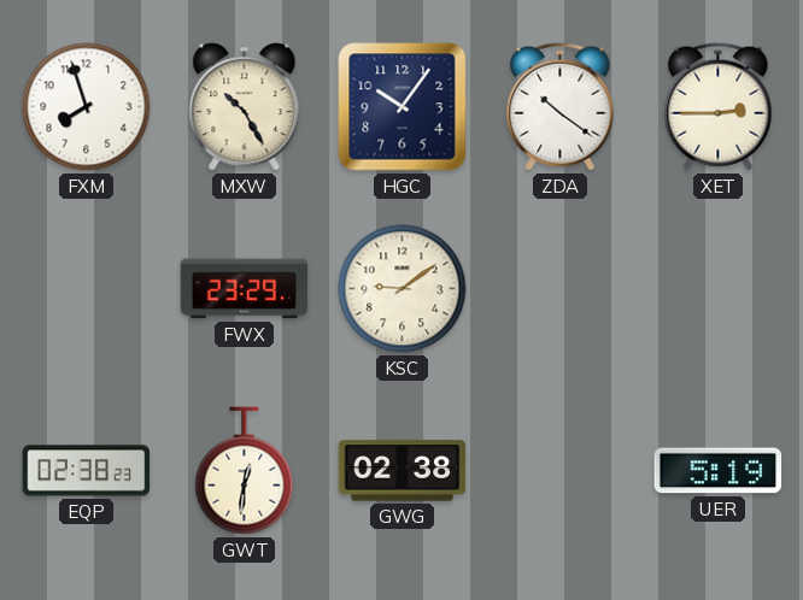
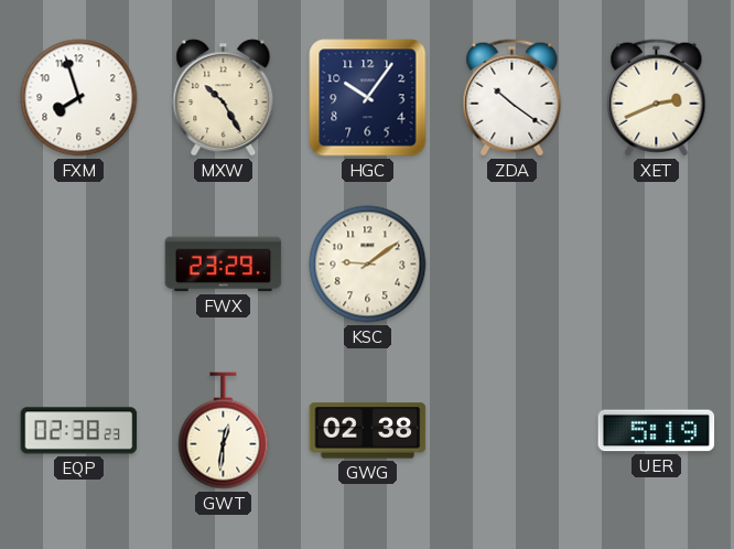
XET: 2:45 -> 2:41 (657, 98)
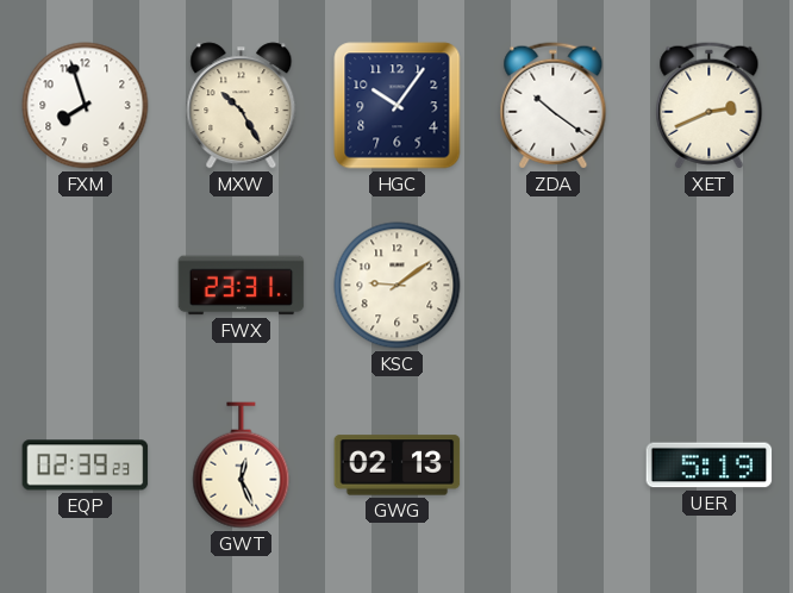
FWX: 23:29 -> 23:31 (242, 286)
EQP: 02:38 -> 02:39 (86, 466)
GWT: 12:31 -> 12:26 (242, 466)
GWG: 02:38 -> 02:13 (398, 466)
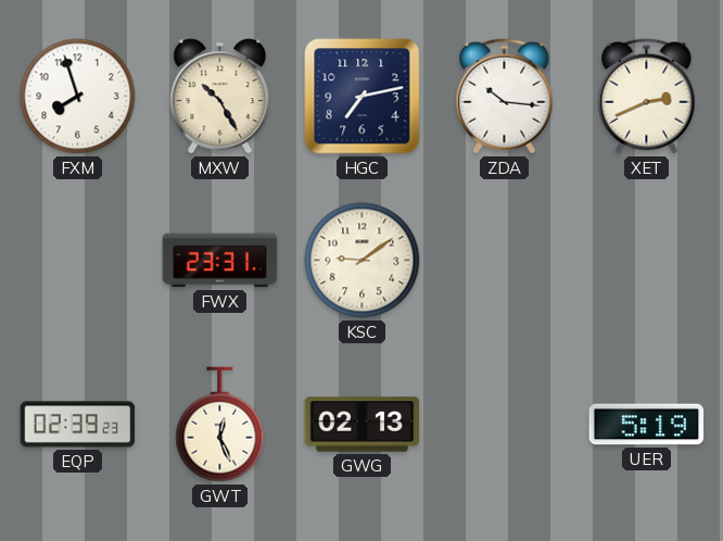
HGC: 10:06 -> 7:13 (363, 97)
ZDA: 10:21 -> 10:16 (505, 97)
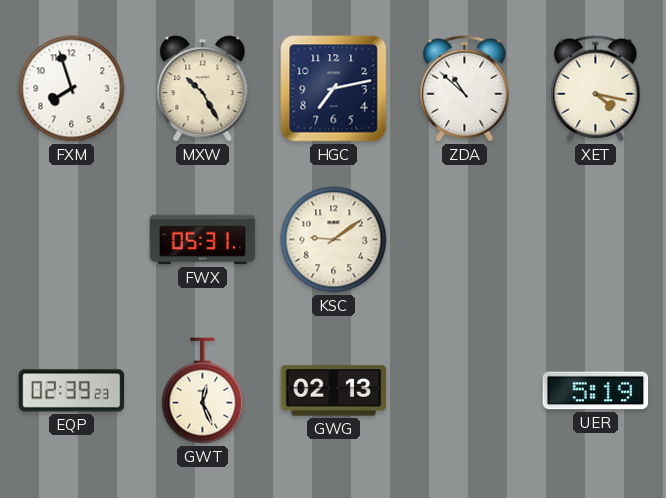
ZDA: 10:16 -> 10:52 (465, 89)
XET: 2:41 -> 4:17 (596, 89)
FWX: 23:31 -> 05:31 (203, 240)
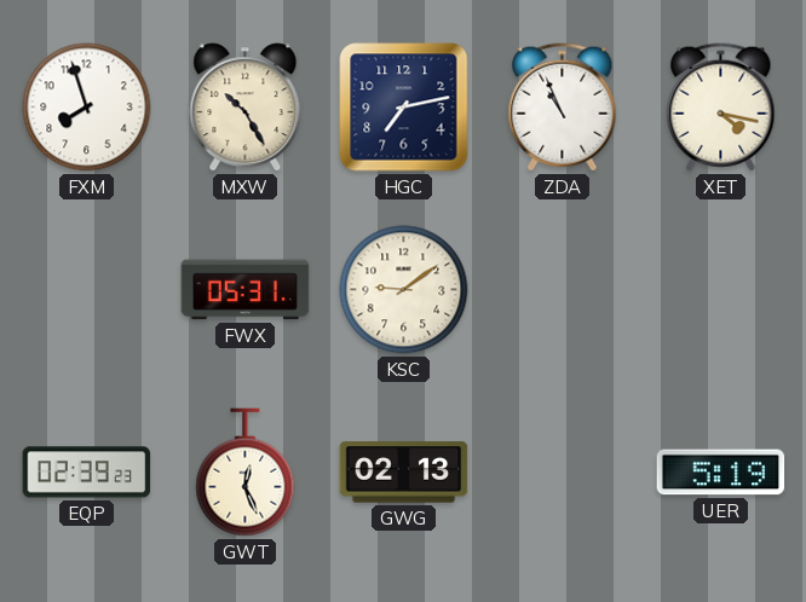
ZDA: 10:52 -> 10:56 (563, 108)
